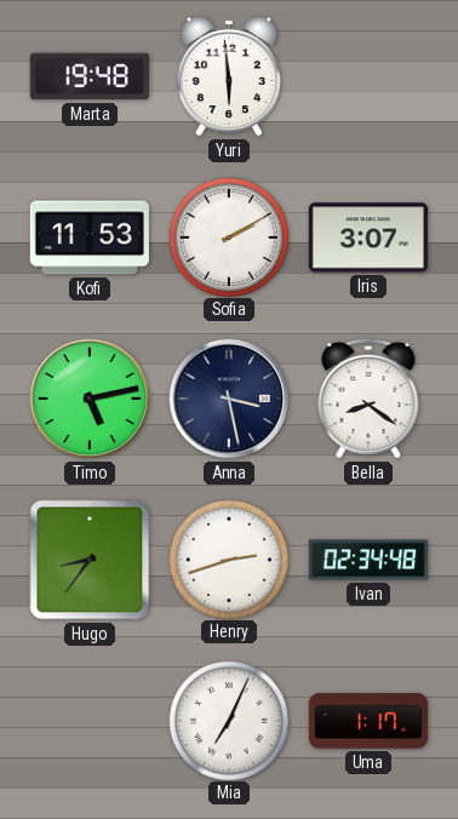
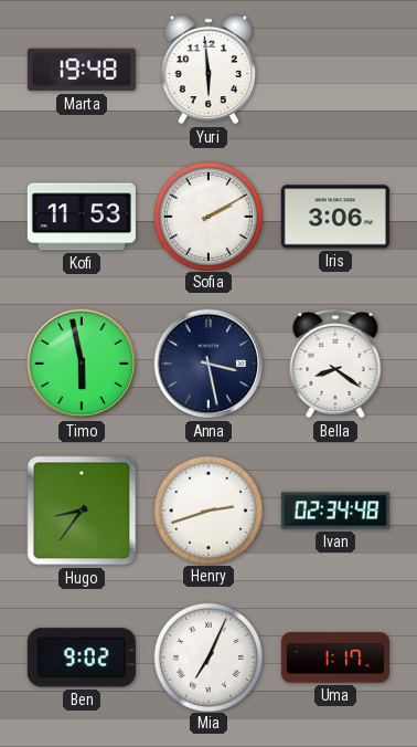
Iris: 3:07 -> 3:06 (335, 217)
Timo: 5:13 -> 5:58 (82, 364)
Ben: none -> 9:02 (82, 657)
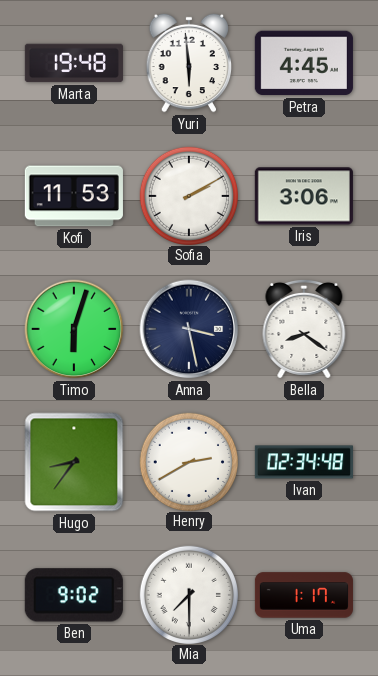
Petra: none -> 4:45 (304, 63)
Timo: 5:58 -> 6:03 (74, 329)
Henry: 2:42 -> 2:40 (188, 461)
Mia: 7:04 -> 7:30 (188, 594)
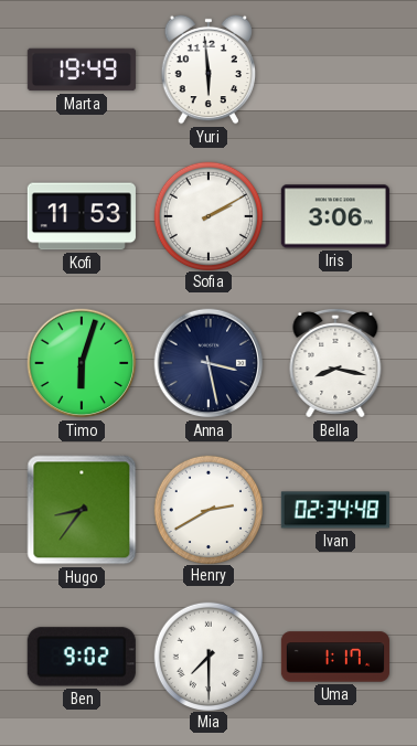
Marta: 19:48 -> 19:49 (82, 70)
Petra: 4:45 -> none (304, 63)
Bella: 8:21 -> 8:17 (335, 363)
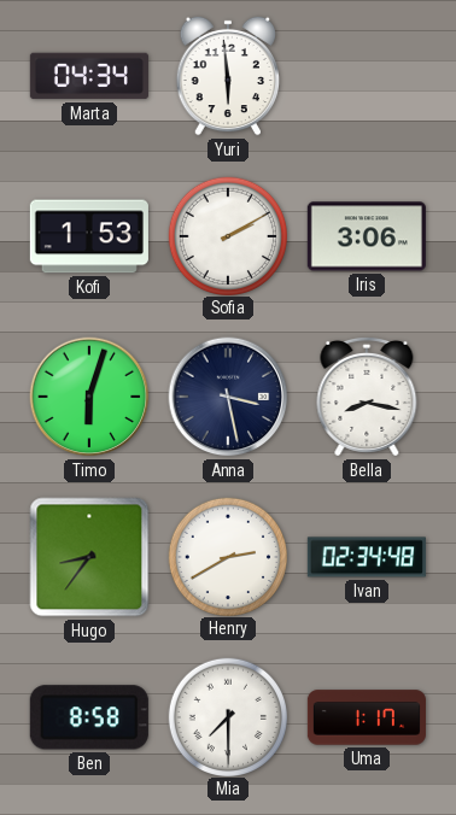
Marta: 19:49 -> 04:34 (89, 76)
Kofi: 11:53 -> 1:53 (89, 236)
Ben: 9:02 -> 8:58 (89, 717)
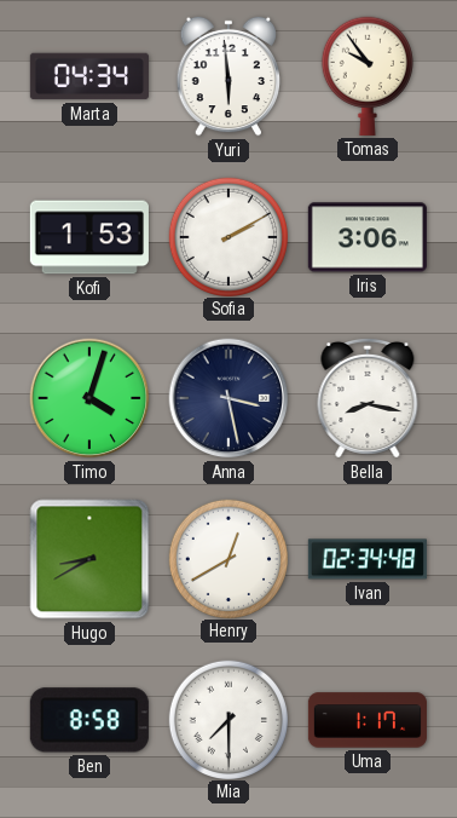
Tomas: none -> 9:54 (368, 76)
Timo: 6:03 -> 4:03 (89, 398)
Hugo: 8:36 -> 8:40 (89, 559)
Henry: 2:40 -> 12:40 (227, 558)
